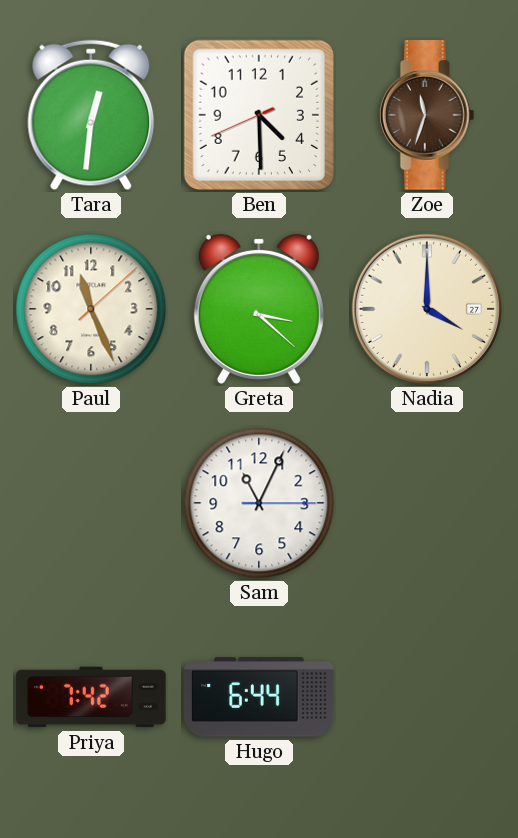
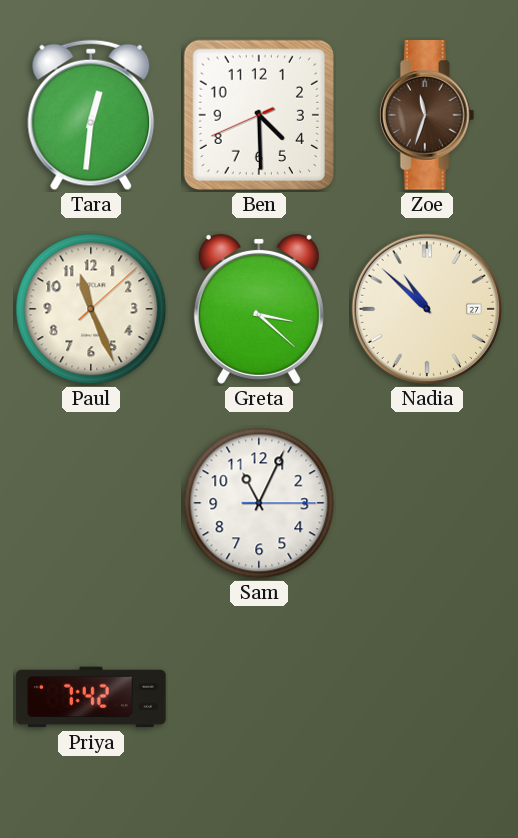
Nadia: 4:00 -> 10:52 (427, 309)
Hugo: 6:44 -> none (259, 697)
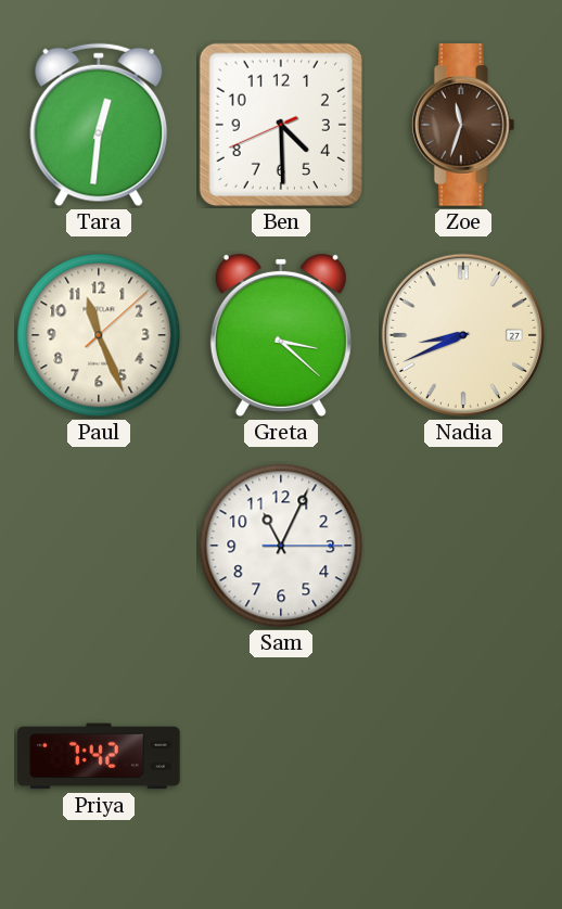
Nadia: 10:52 -> 8:41 (463, 335)
